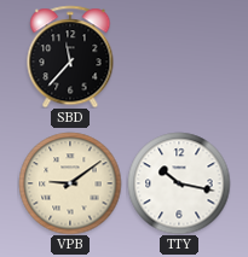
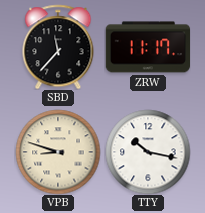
ZRW: none -> 11:17 (148, 47)
VPB: 9:09 -> 8:48 (58, 152)
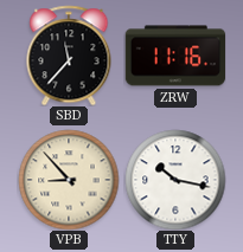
ZRW: 11:17 -> 11:16 (175, 56)
VPB: 8:48 -> 8:53 (69, 180)
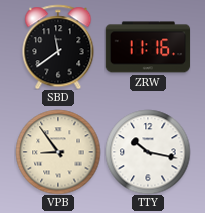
SBD: 11:37 -> 11:39 (58, 47)
VPB: 8:53 -> 8:54 (58, 152)
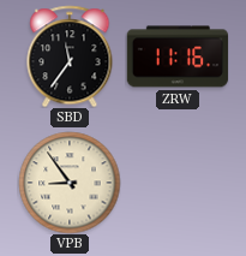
SBD: 11:39 -> 11:36 (70, 56)
TTY: 10:17 -> none (148, 152)
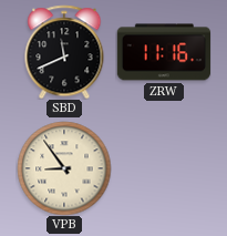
SBD: 11:36 -> 11:41 (64, 52)
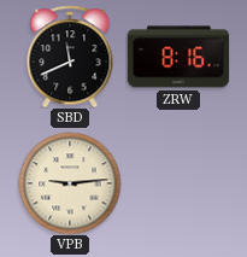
ZRW: 11:16 -> 8:16 (178, 57)
VPB: 8:54 -> 9:14 (70, 183)
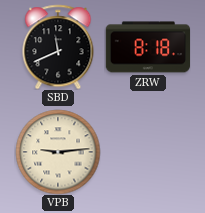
ZRW: 8:16 -> 8:18 (148, 47)
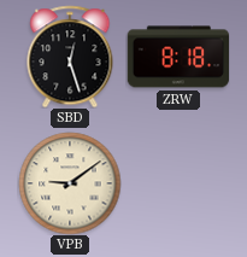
SBD: 11:41 -> 12:27 (70, 57)
VPB: 9:14 -> 9:09 (70, 183)
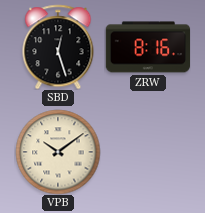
ZRW: 8:18 -> 8:16 (148, 47)
VPB: 9:09 -> 10:09 (58, 152)
